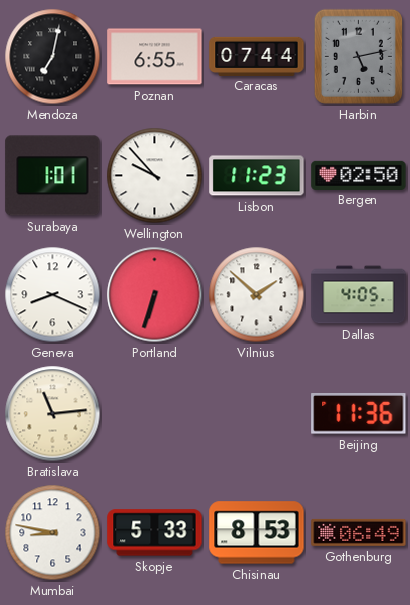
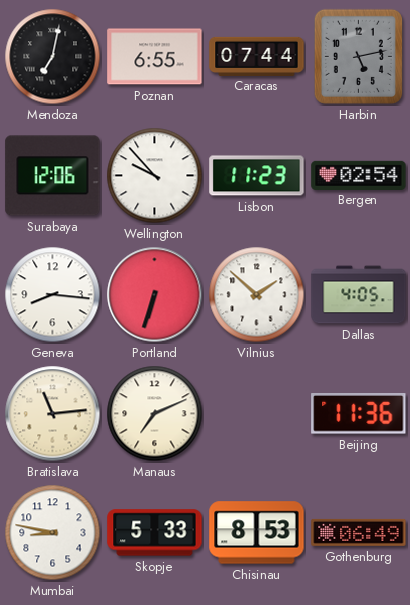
Surabaya: 1:01 -> 12:06 (53, 176)
Bergen: 02:50 -> 02:54 (359, 175)
Geneva: 8:19 -> 8:16 (53, 295)
Manaus: none -> 7:11 (155, 414)
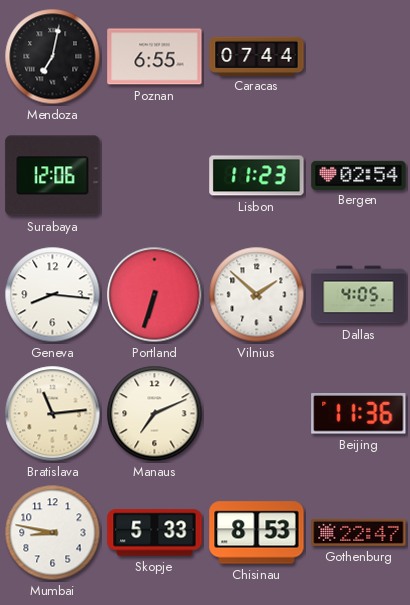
Harbin: 5:13 -> none (358, 56)
Wellington: 9:53 -> none (155, 176)
Gothenburg: 06:49 -> 22:47 (359, 532)
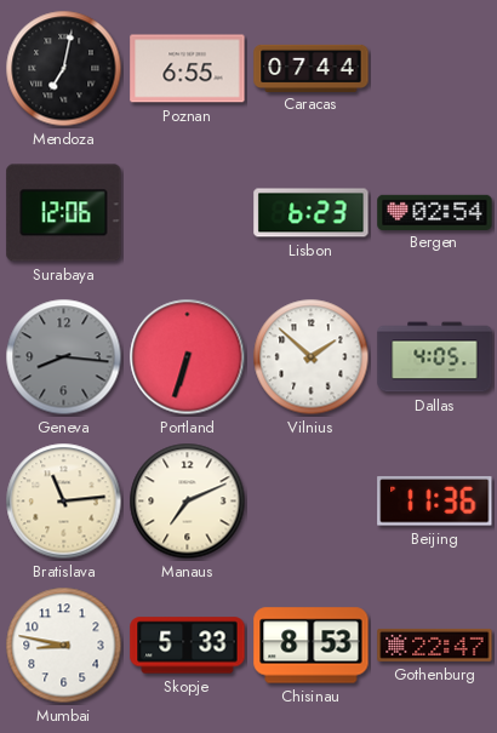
Lisbon: 11:23 -> 6:23 (312, 213)
Geneva dial: white -> grey (64, 357)
